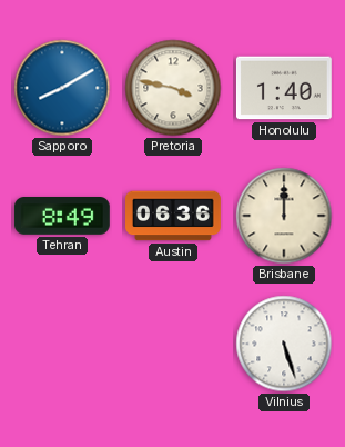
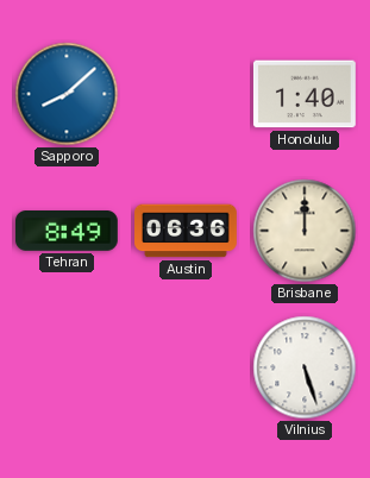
Sapporo: 8:10 -> 8:08 (67, 94)
Pretoria: 3:47 -> none (173, 88)
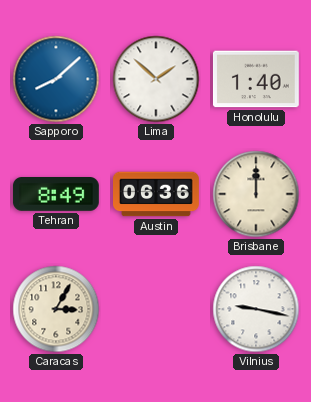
Lima: none -> 1:52 (156, 79)
Caracas: none -> 3:05 (56, 309)
Vilnius: 5:27 -> 9:17 (256, 309)
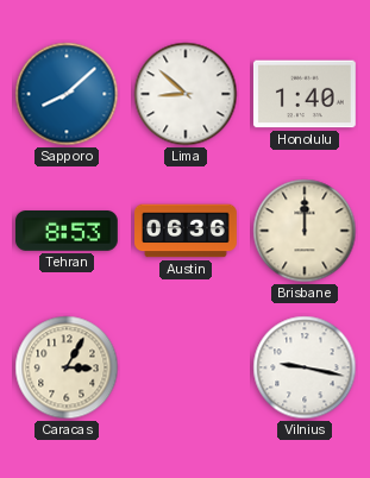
Lima: 1:52 -> 8:52 (186, 94)
Tehran: 8:49 -> 8:53 (67, 232)
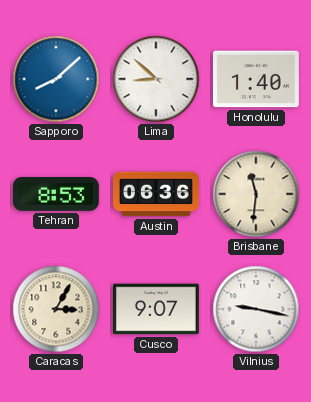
Brisbane: 12:00 -> 11:31 (256, 194)
Cusco: none -> 9:07 (156, 309)
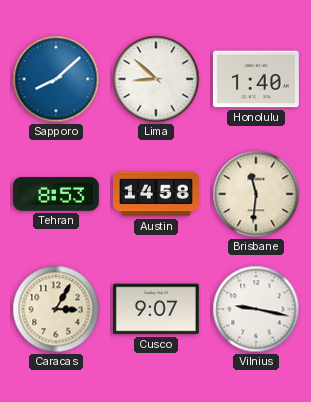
Austin: 06:36 -> 14:58 (157, 194)
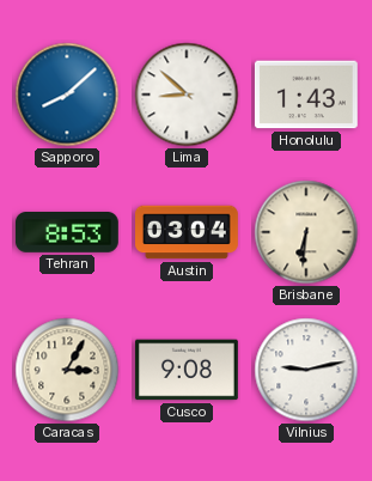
Honolulu: 1:40 -> 1:43 (306, 95)
Austin: 14:58 -> 03:04 (188, 232)
Brisbane: 11:31 -> 6:31 (306, 232)
Cusco: 9:07 -> 9:08 (187, 370)
Vilnius: 9:17 -> 9:13 (306, 370)
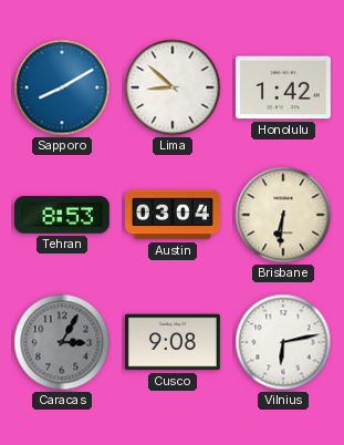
Sapporo: 8:08 -> 8:10 (62, 87)
Honolulu: 1:43 -> 1:42 (283, 87)
Caracas dial: cream -> grey (62, 342)
Vilnius: 9:13 -> 6:13 (283, 342)
